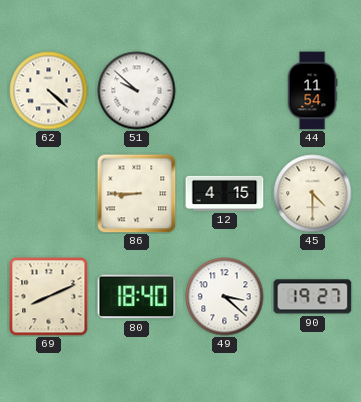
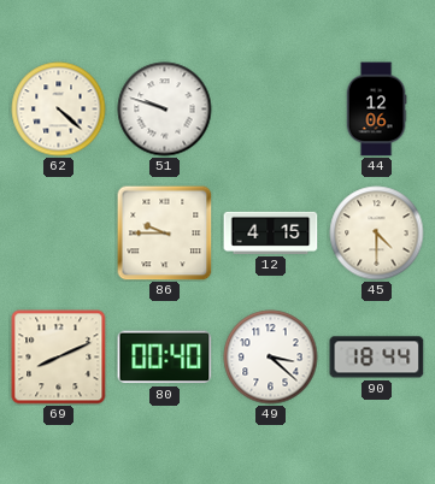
51: 9:52 -> 9:48 (165, 110)
44: 11:54 -> 12:06 (376, 110)
86: 8:45 -> 9:45 (165, 234)
80: 18:40 -> 00:40 (165, 358)
90: 19:27 -> 18:44 (377, 358)
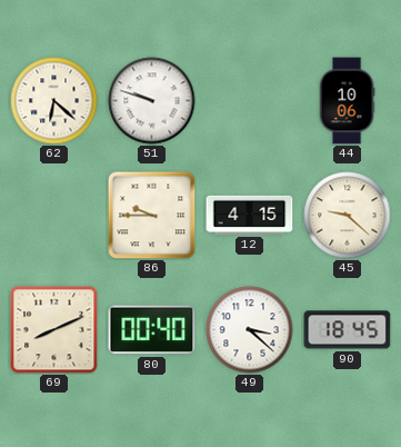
62: 4:22 -> 6:22 (54, 101)
44: 12:06 -> 10:06 (347, 101)
45: 4:30 -> 9:22 (348, 216)
90: 18:44 -> 18:45 (348, 330)
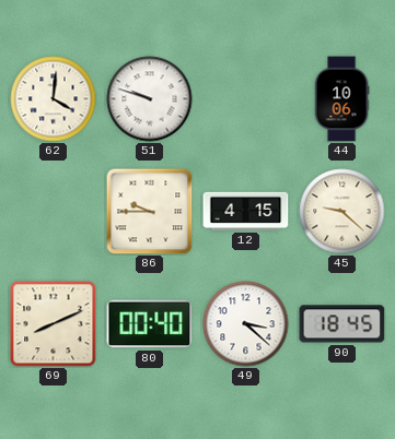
62: 6:22 -> 4:01 (54, 99)
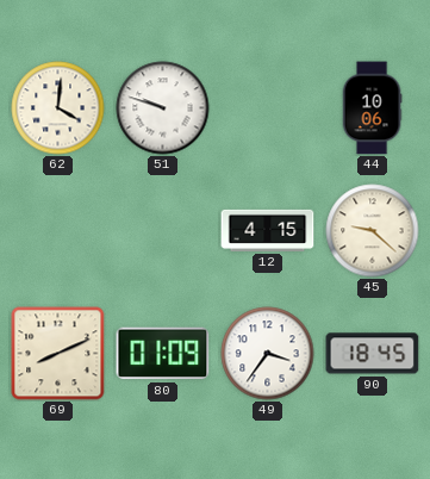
86: 9:45 -> none (150, 212)
80: 00:40 -> 01:09 (163, 354)
49: 3:22 -> 3:36 (268, 354)
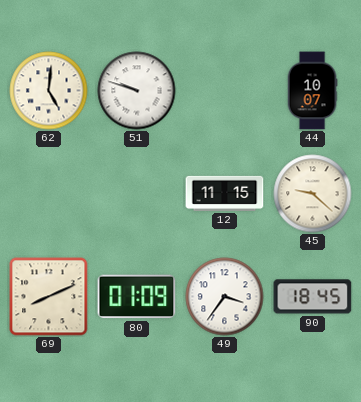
62: 4:01 -> 5:01 (49, 91)
44: 10:06 -> 10:07 (312, 91)
12: 4:15 -> 11:15 (225, 193)
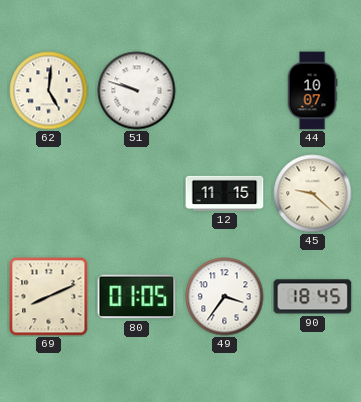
80: 01:09 -> 01:05 (137, 297)
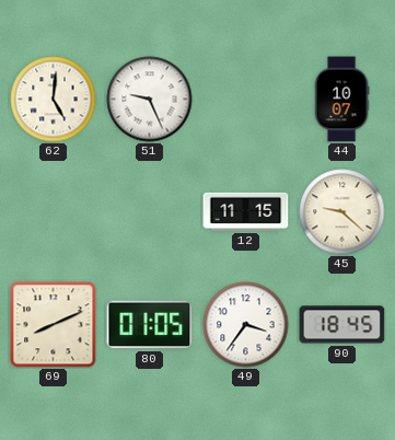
51: 9:48 -> 9:26 (150, 100)
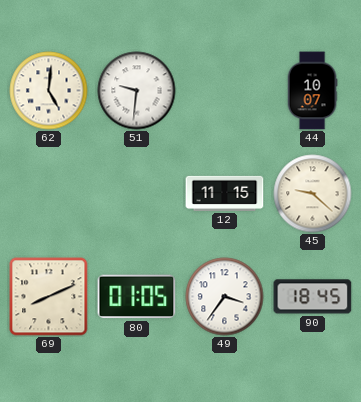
51: 9:26 -> 9:31 (137, 91)
